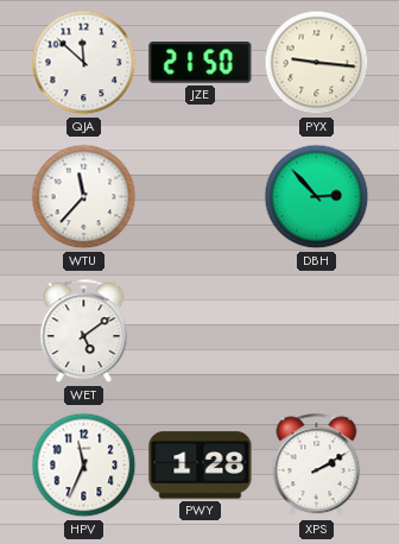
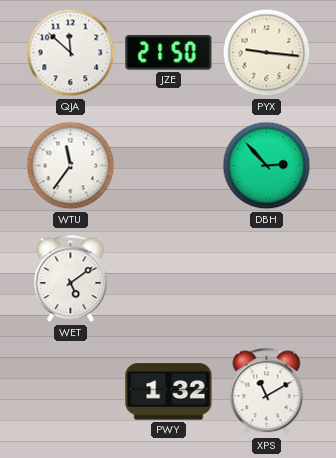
WTU: 11:37 -> 11:36 (71, 166)
HPV: 11:34 -> none (84, 466)
PWY: 1:28 -> 1:32 (169, 392)
XPS: 2:10 -> 11:10 (267, 392)
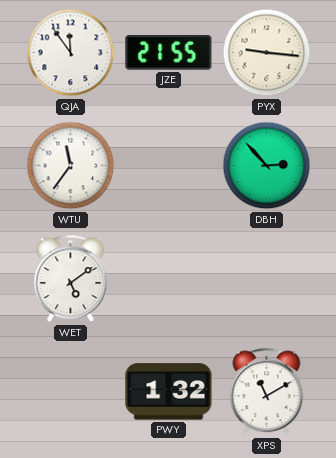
QJA: 11:52 -> 11:54 (71, 53)
JZE: 21:50 -> 21:55 (169, 53)
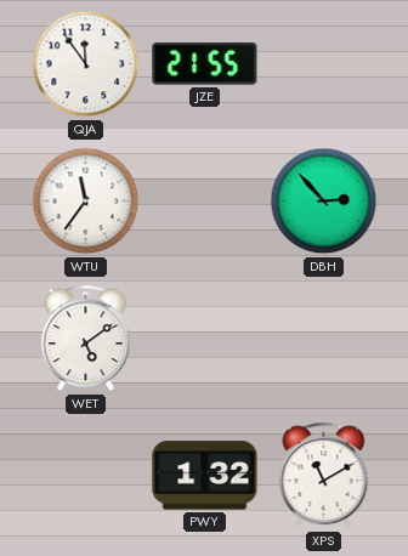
PYX: 9:16 -> none (267, 53)
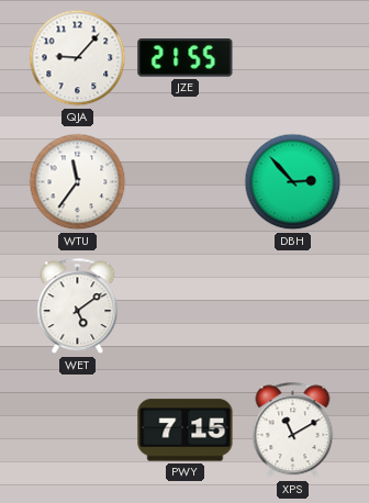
QJA: 11:54 -> 9:07 (78, 58)
PWY: 1:32 -> 7:15 (186, 431)
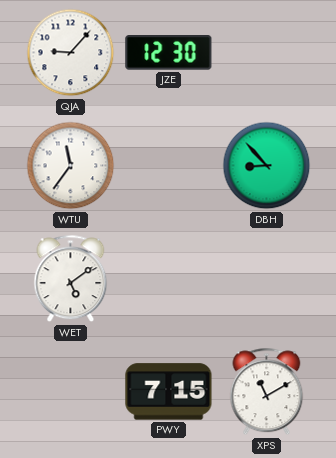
JZE: 21:55 -> 12:30 (169, 53)
DBH: 2:53 -> 8:53 (267, 166)
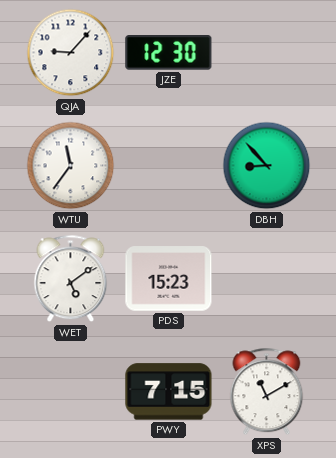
PDS: none -> 15:23 (169, 279)
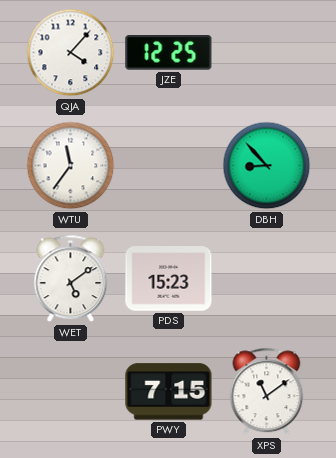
QJA: 9:07 -> 4:07 (71, 53)
JZE: 12:30 -> 12:25 (169, 53)
XPS: 11:10 -> 11:09 (267, 392)
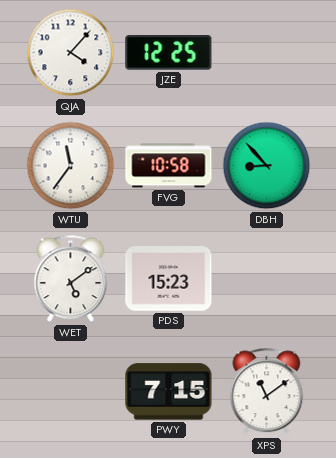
FVG: none -> 10:58 (169, 166)
